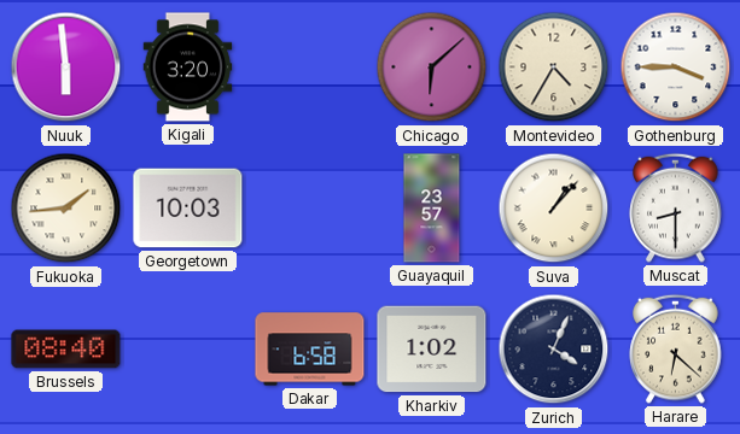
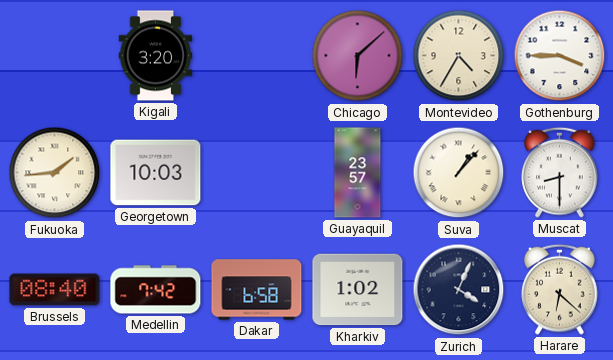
Nuuk: 5:59 -> none (66, 68)
Medellin: none -> 7:42 (156, 290)
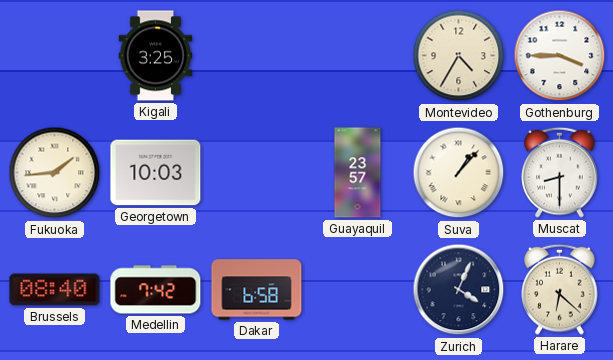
Kigali: 3:20 -> 3:25 (156, 56)
Chicago: 6:08 -> none (358, 56)
Kharkiv: 1:02 -> none (358, 290)
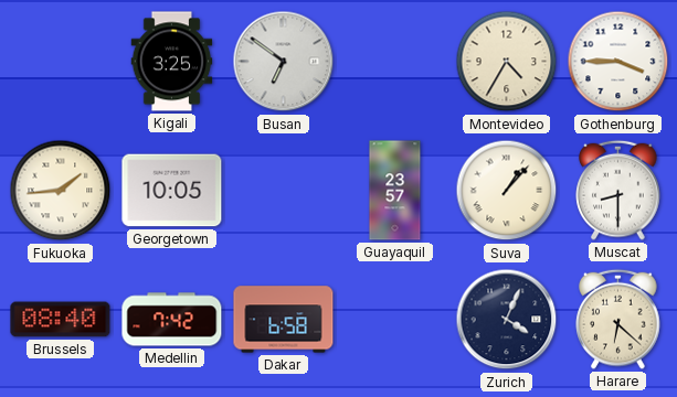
Busan: none -> 6:51 (284, 62)
Georgetown: 10:03 -> 10:05 (172, 191)
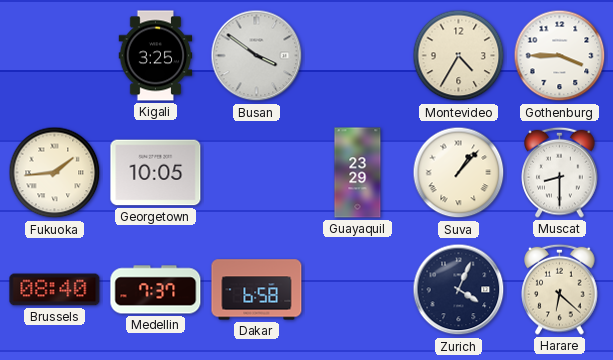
Busan: 6:51 -> 3:51 (257, 56)
Guayaquil: 23:57 -> 23:29 (358, 173)
Medellin: 7:42 -> 7:37 (156, 290)
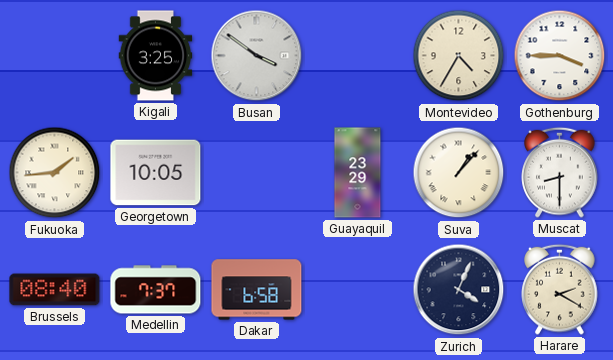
Harare: 6:22 -> 2:20 (560, 289)
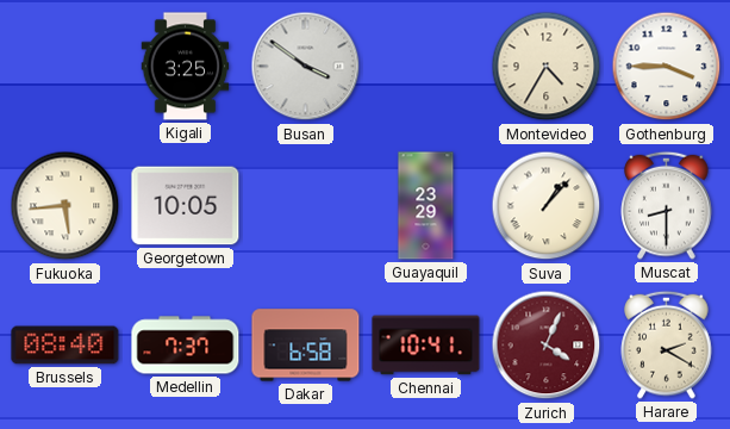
Fukuoka: 1:44 -> 5:44 (65, 206)
Chennai: none -> 10:41 (426, 346)
Zurich dial: navy -> burgundy (547, 346)
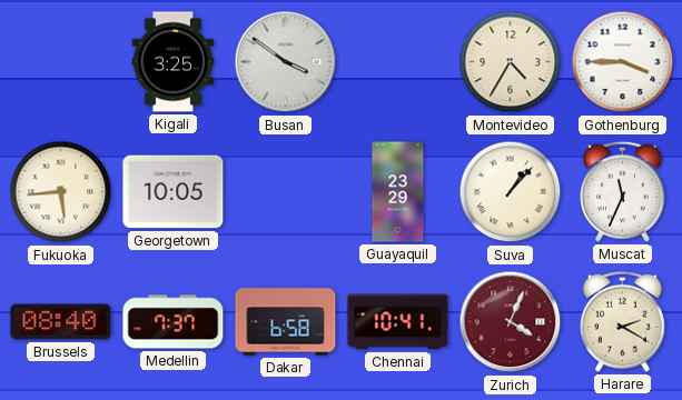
Muscat: 8:30 -> 11:34 (623, 191)
